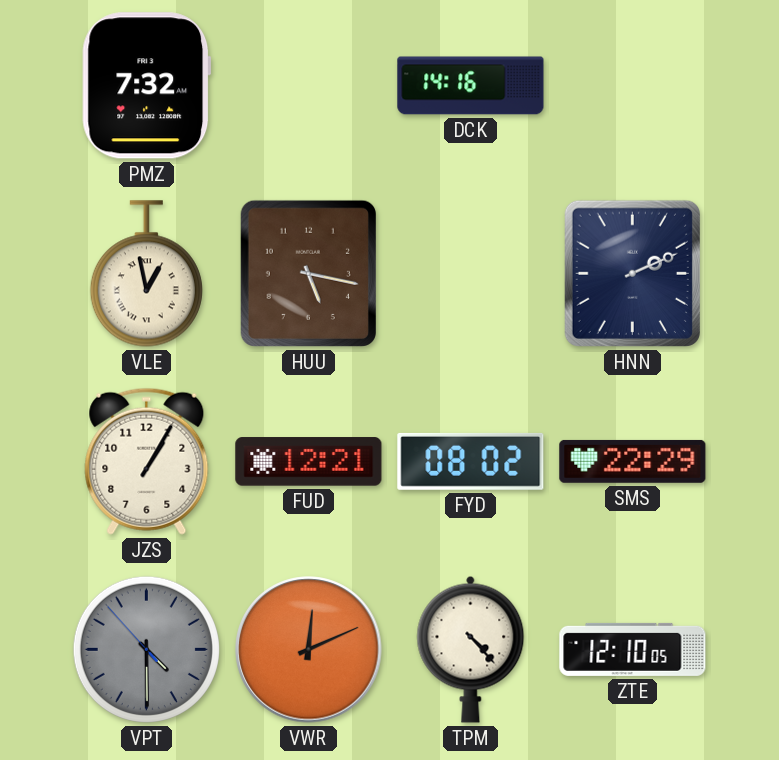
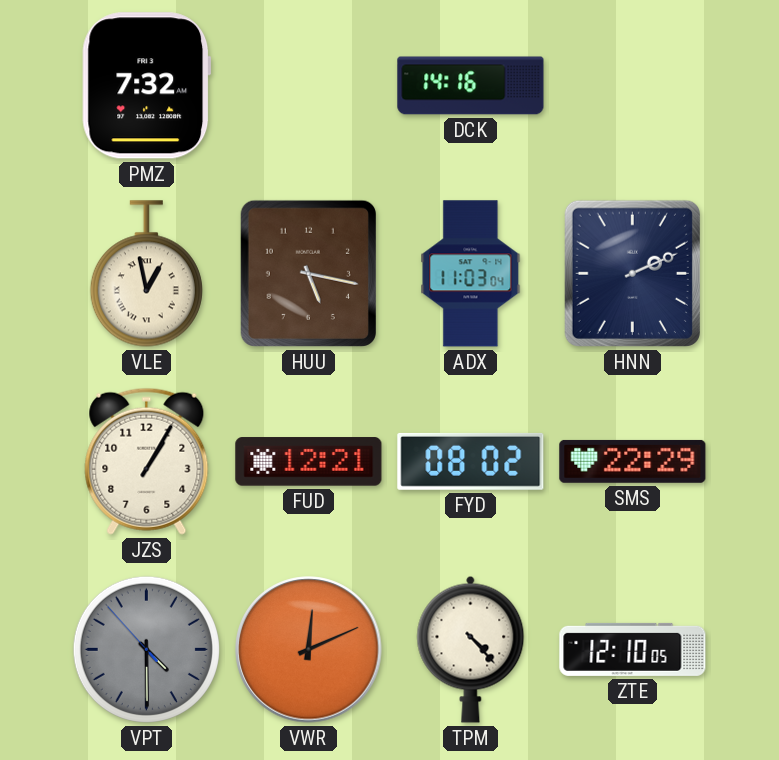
ADX: none -> 11:03 (471, 274)
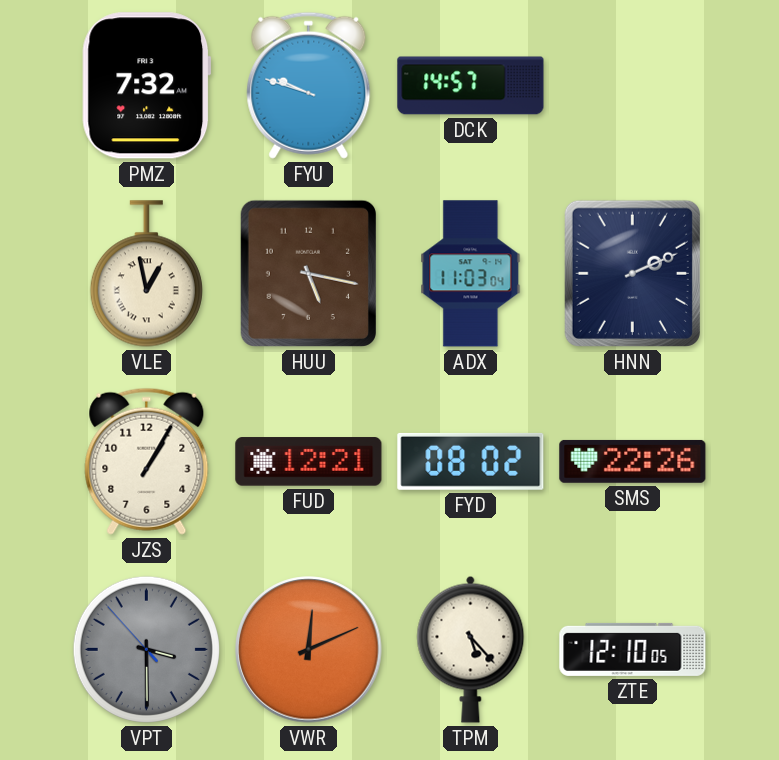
FYU: none -> 9:48 (309, 85)
DCK: 14:16 -> 14:57 (471, 86)
SMS: 22:29 -> 22:26 (633, 461)
VPT: 4:29 -> 3:29 (146, 649)
TPM: 4:23 -> 5:23 (471, 649)
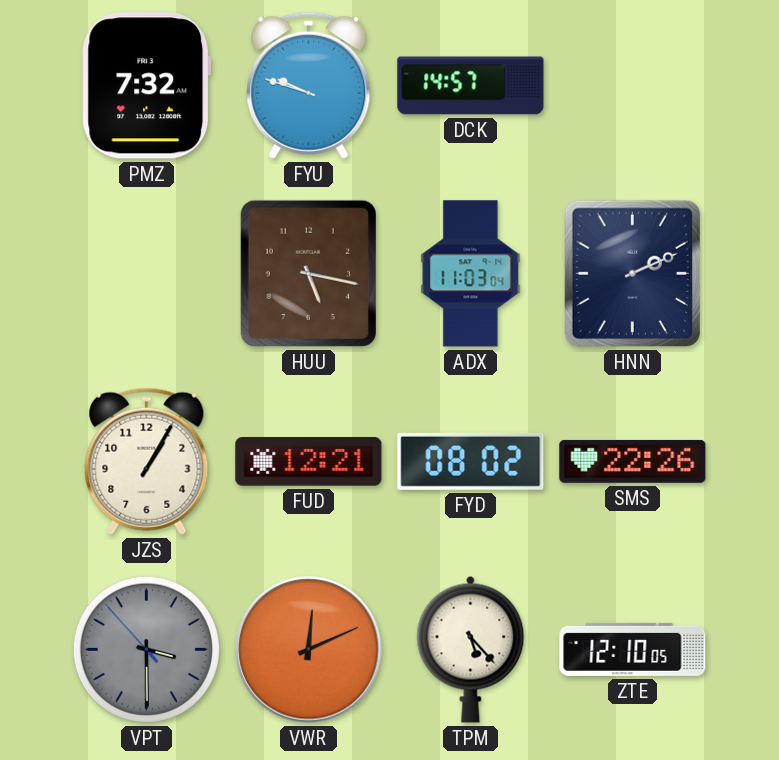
VLE: 12:58 -> none (146, 274)
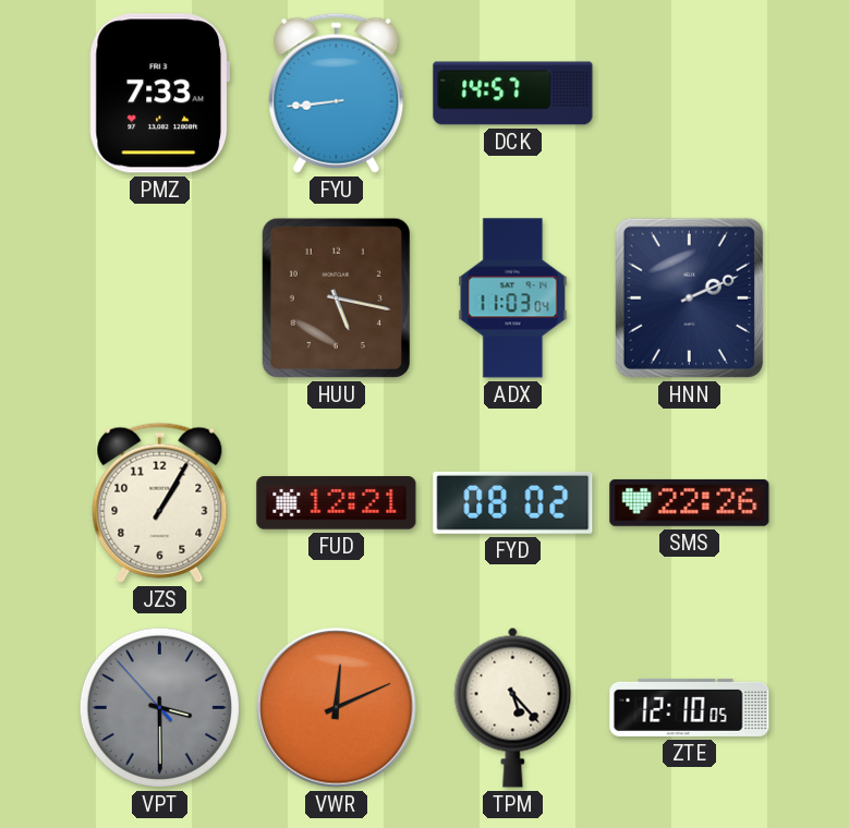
PMZ: 7:32 -> 7:33 (160, 94)
FYU: 9:48 -> 8:44 (337, 93)
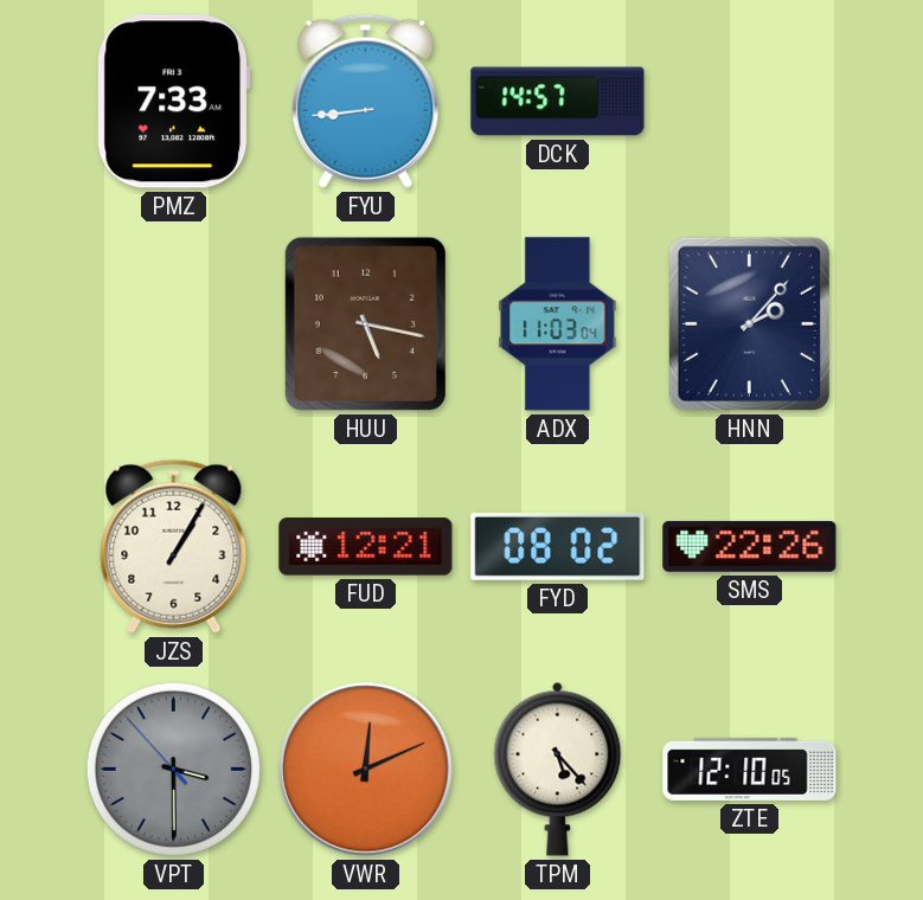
HNN: 2:11 -> 2:07 (749, 323)
